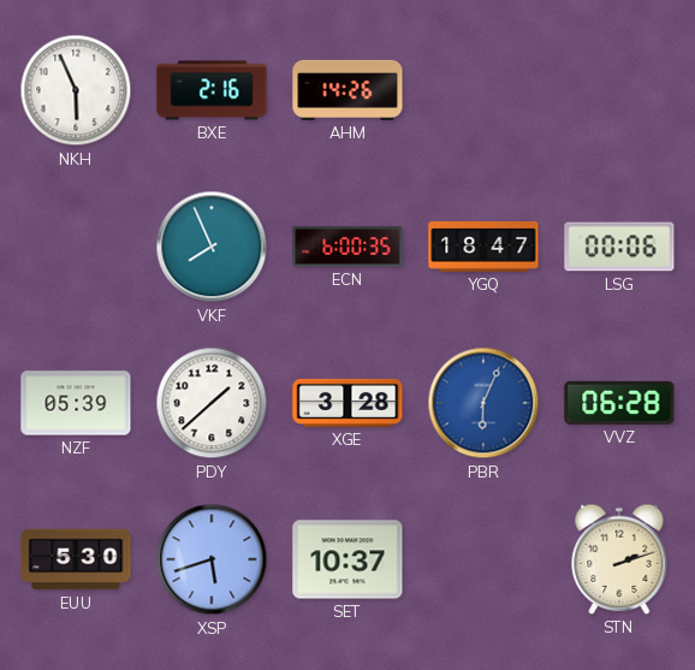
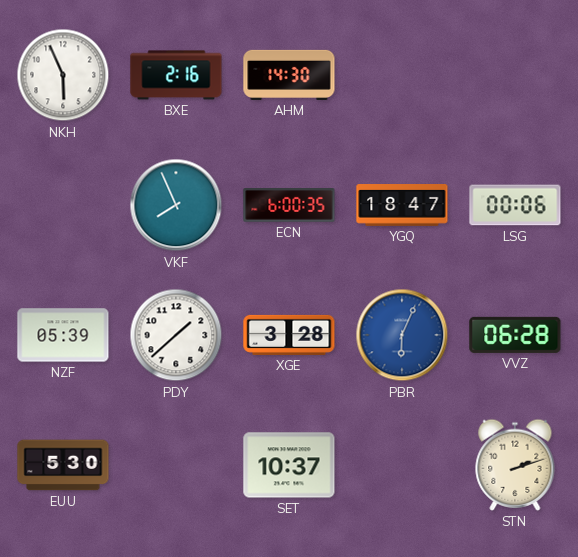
AHM: 14:26 -> 14:30 (289, 75)
XSP: 5:42 -> none (212, 559)
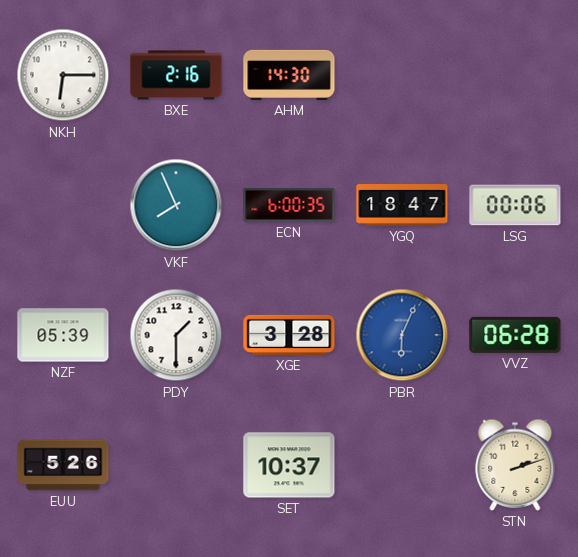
NKH: 5:56 -> 6:15 (63, 75)
PDY: 1:38 -> 1:30 (176, 335)
EUU: 5:30 -> 5:26 (63, 465)
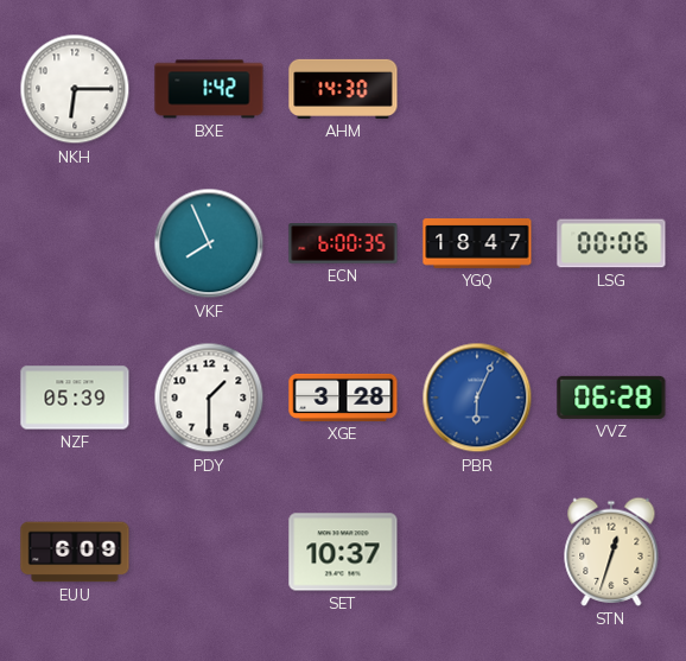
BXE: 2:16 -> 1:42 (209, 89)
EUU: 5:26 -> 6:09 (75, 552)
STN: 2:12 -> 12:33 (611, 552)
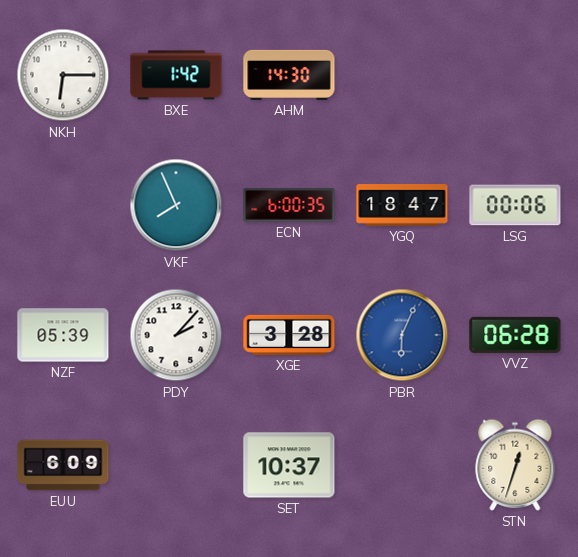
PDY: 1:30 -> 2:07 (176, 335)
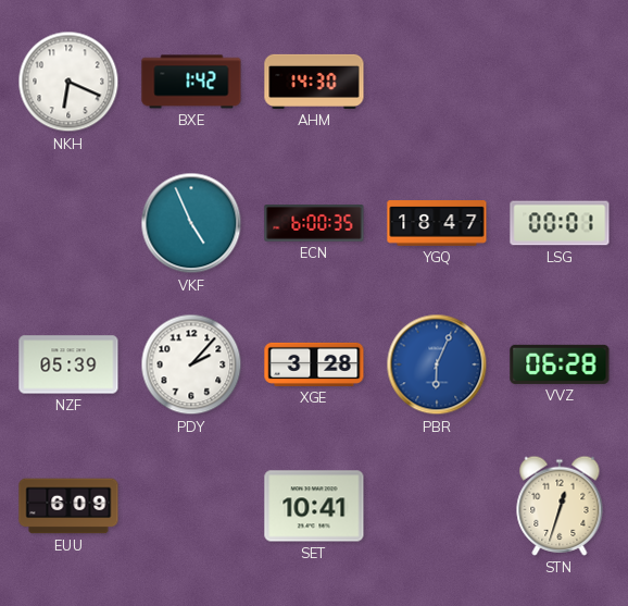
NKH: 6:15 -> 6:19 (68, 82)
VKF: 7:56 -> 4:56 (191, 223)
LSG: 00:06 -> 00:01 (560, 223)
SET: 10:37 -> 10:41 (314, 506)
